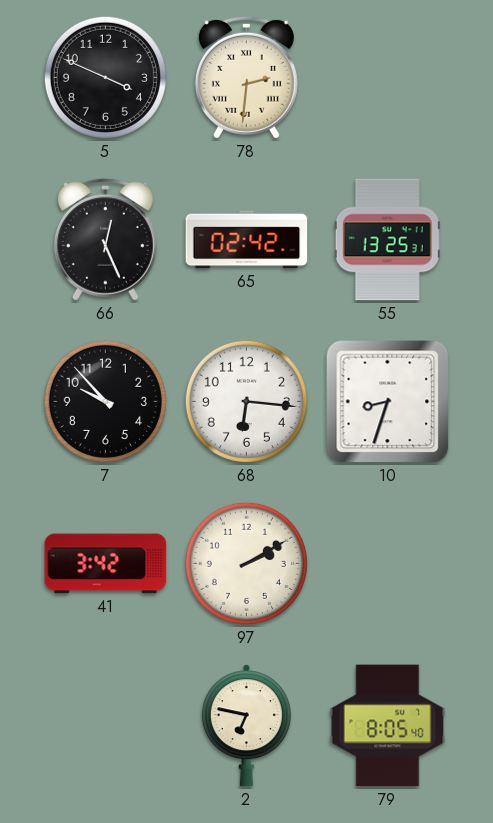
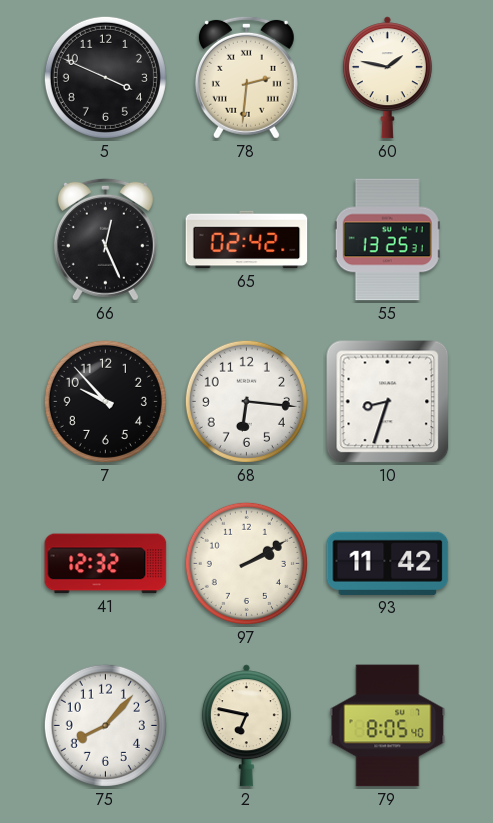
60: none -> 1:47 (387, 78)
41: 3:42 -> 12:32 (106, 564)
93: none -> 11:42 (388, 563)
75: none -> 8:07 (105, 725)
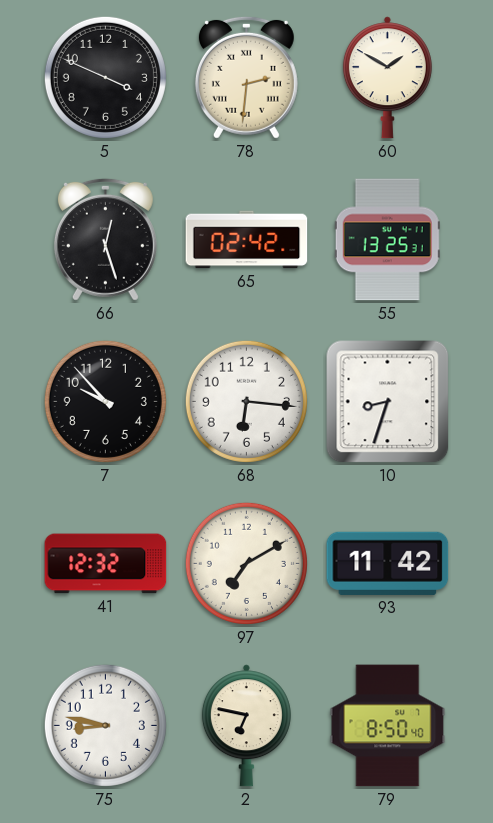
60: 1:47 -> 1:50 (387, 78)
66: 12:26 -> 12:27 (105, 239)
97: 2:10 -> 7:10 (246, 563)
75: 8:07 -> 8:47 (105, 725)
79: 8:05 -> 8:50 (388, 726)
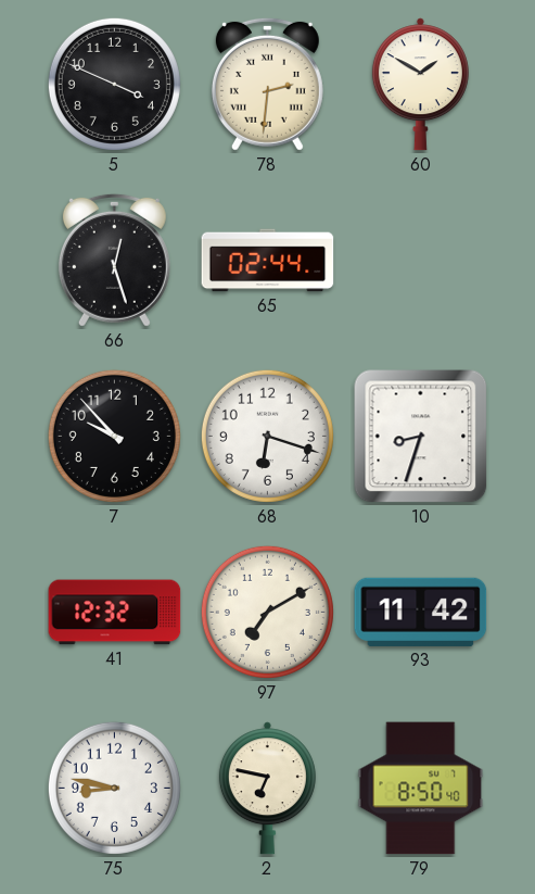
65: 02:42 -> 02:44 (268, 261)
55: 13:25 -> none (387, 240)
68: 6:16 -> 6:18 (267, 436)
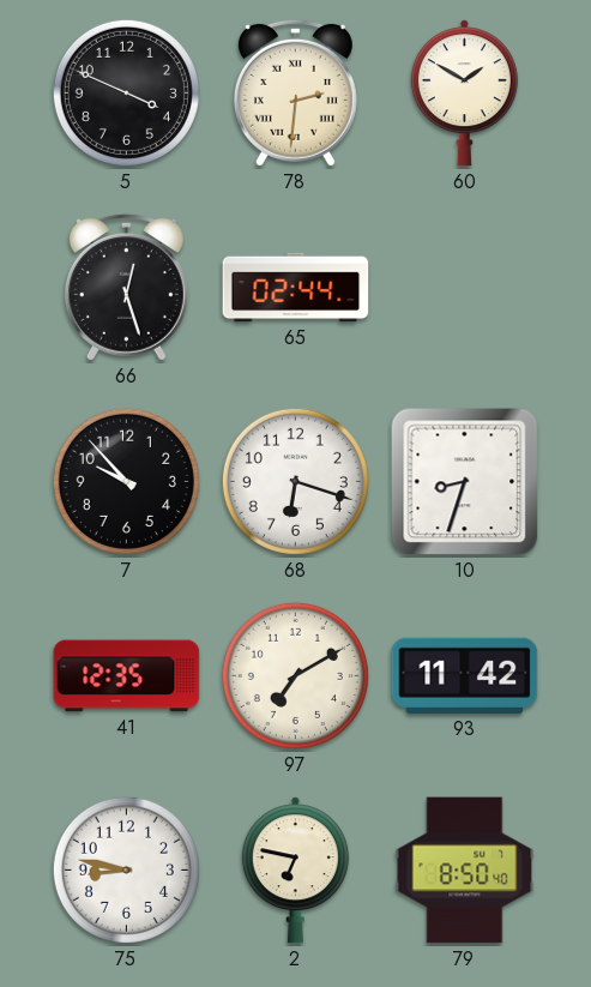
41: 12:32 -> 12:35 (127, 676)
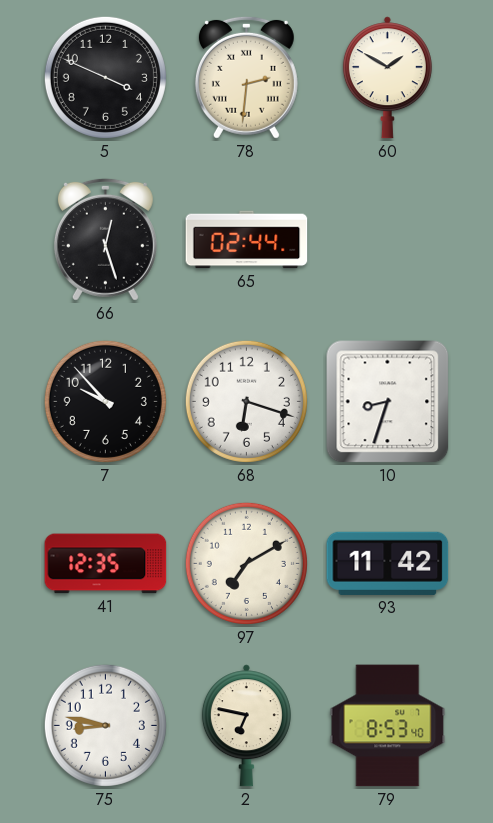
79: 8:50 -> 8:53 (388, 726)
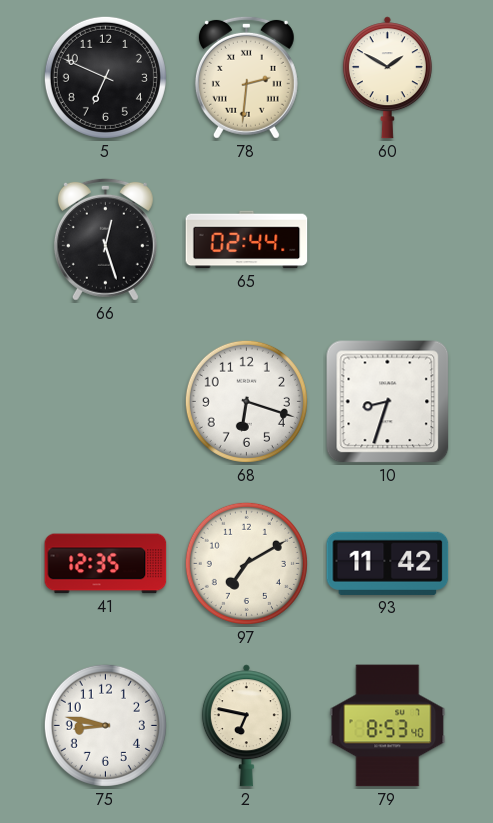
5: 3:49 -> 6:49 (105, 77)
7: 9:53 -> none (105, 401)
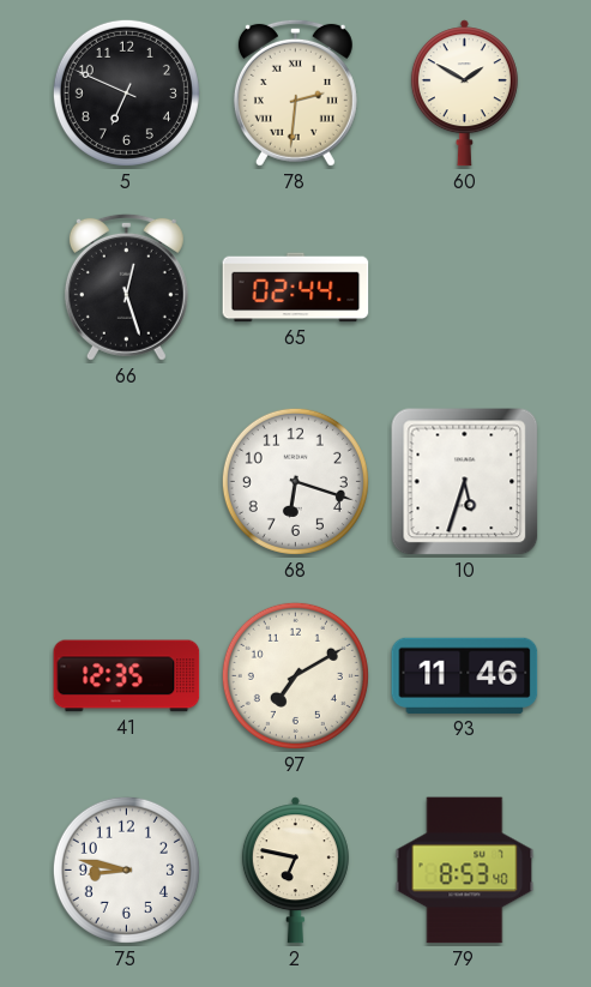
10: 8:33 -> 5:33 (465, 482)
93: 11:42 -> 11:46 (465, 675)
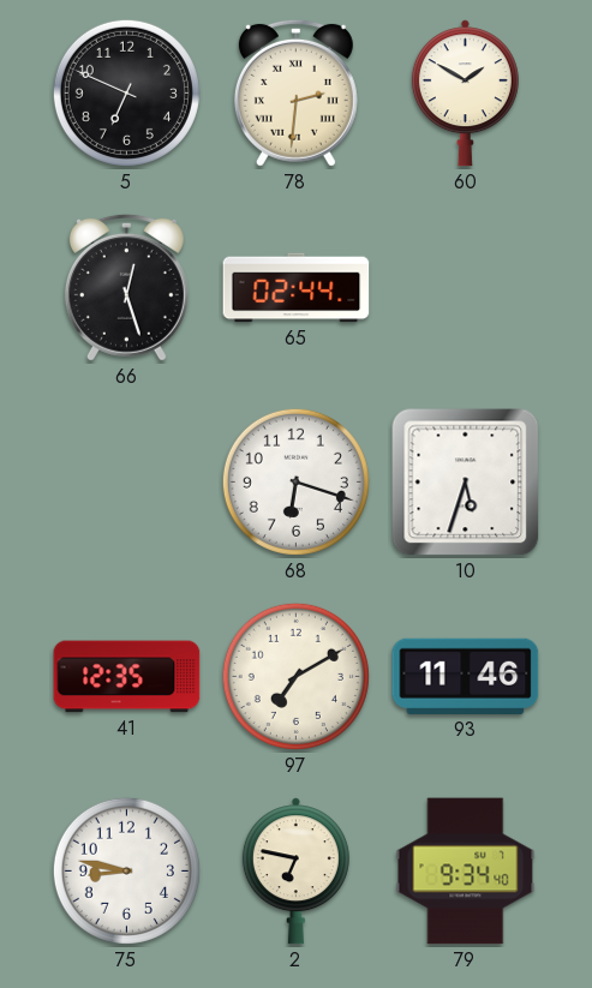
79: 8:53 -> 9:34 (466, 872)
